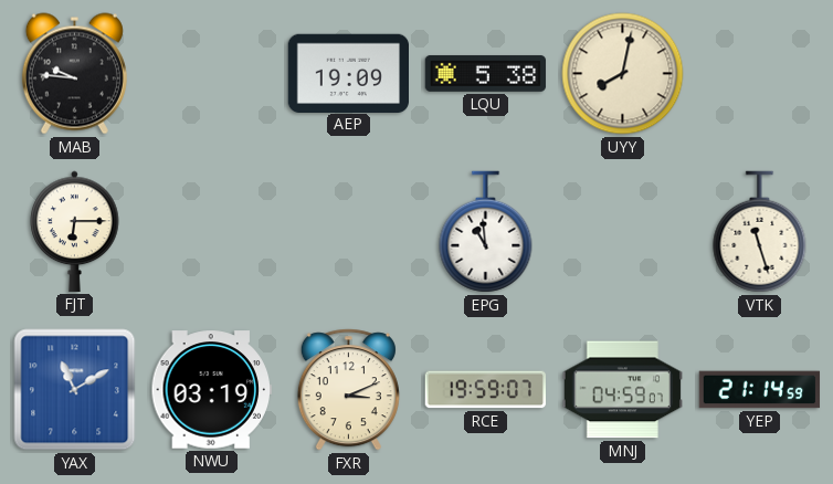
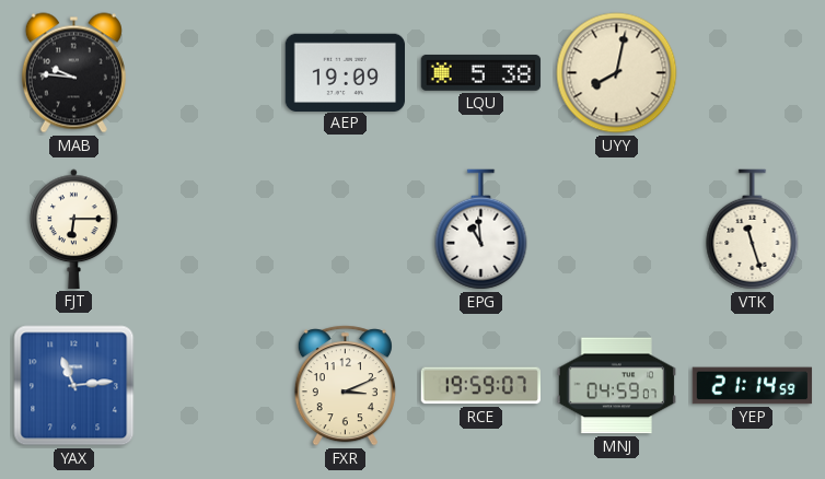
YAX: 11:10 -> 11:14 (74, 386)
NWU: 03:19 -> none (211, 390)
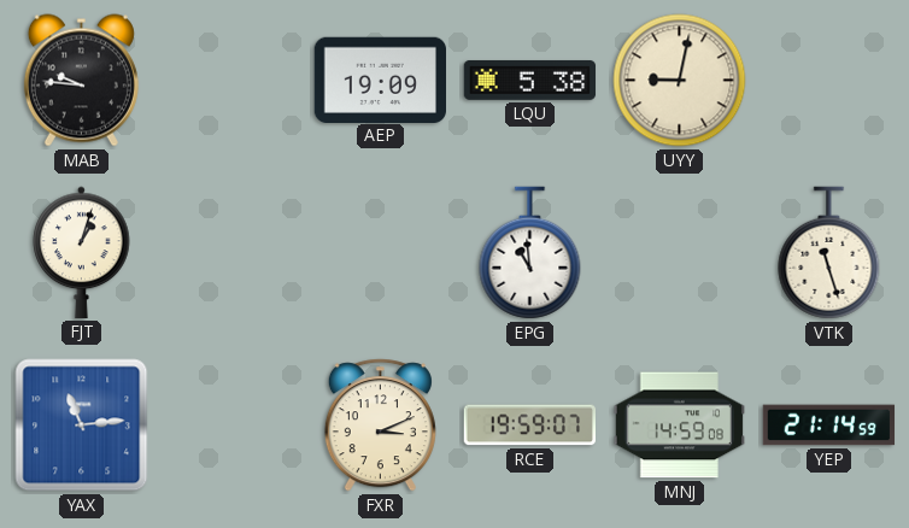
UYY: 8:02 -> 9:02 (680, 81)
FJT: 6:15 -> 1:03 (82, 252)
MNJ: 04:59 -> 14:59 (679, 426)
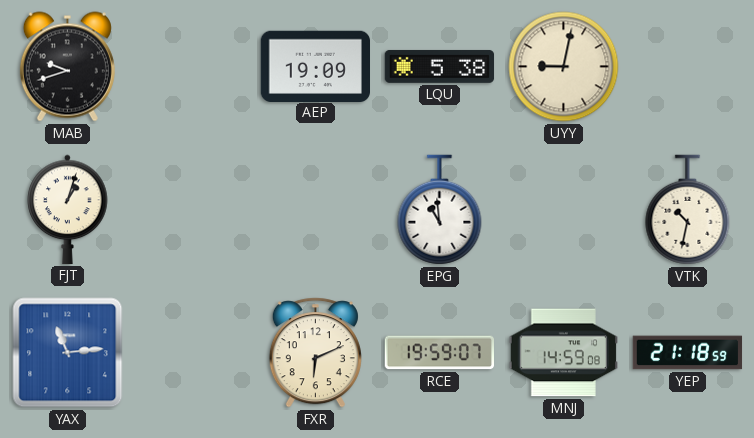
MAB: 9:46 -> 9:42 (67, 67)
VTK: 11:27 -> 10:32 (688, 210)
FXR: 3:11 -> 6:11 (315, 353)
YEP: 21:14 -> 21:18 (688, 353)
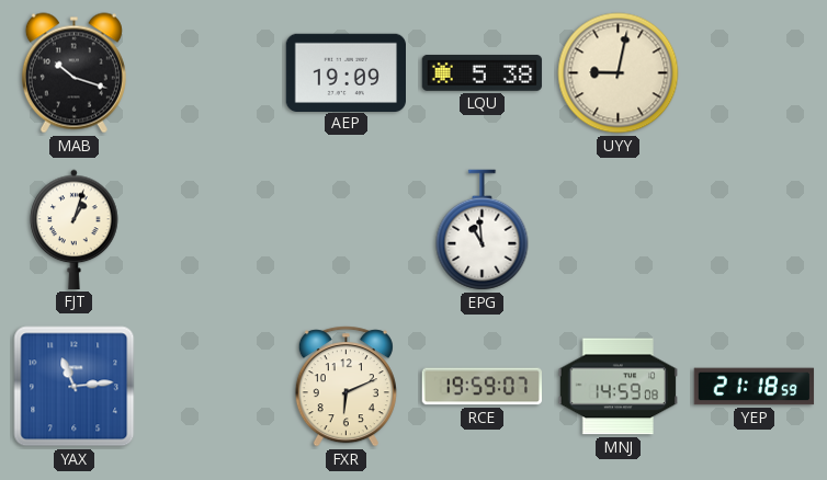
MAB: 9:42 -> 10:18 (73, 73)
VTK: 10:32 -> none (688, 210)
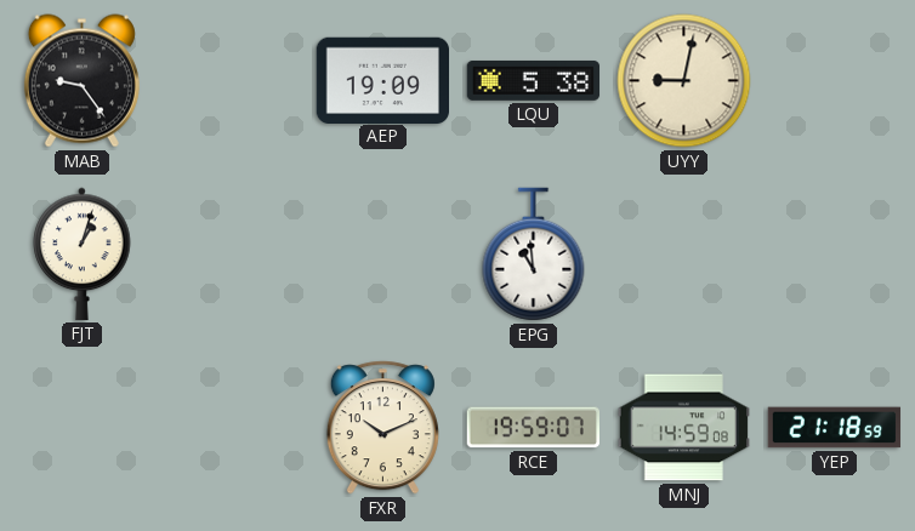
MAB: 10:18 -> 9:24 (81, 81)
YAX: 11:14 -> none (75, 387)
FXR: 6:11 -> 10:11 (382, 428)
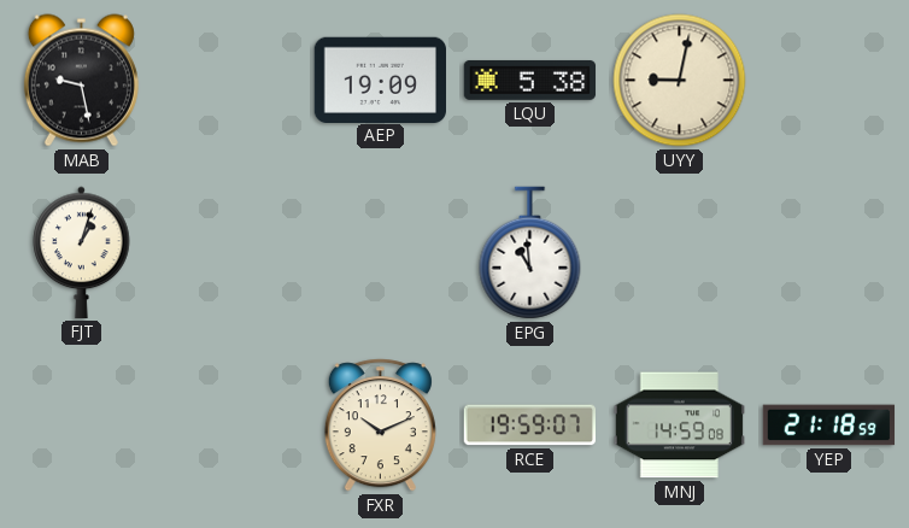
MAB: 9:24 -> 9:28 (81, 81)
